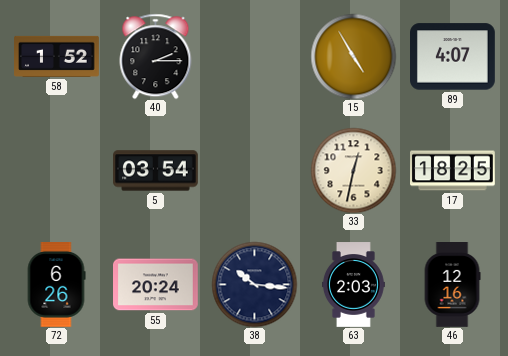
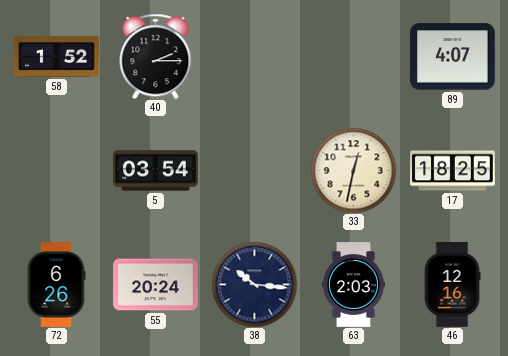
15: 4:55 -> none (353, 56)
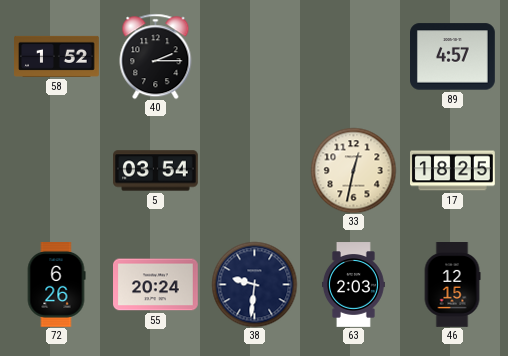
89: 4:07 -> 4:57 (453, 57)
38: 10:16 -> 9:31 (254, 284)
46: 12:16 -> 12:15 (452, 285)
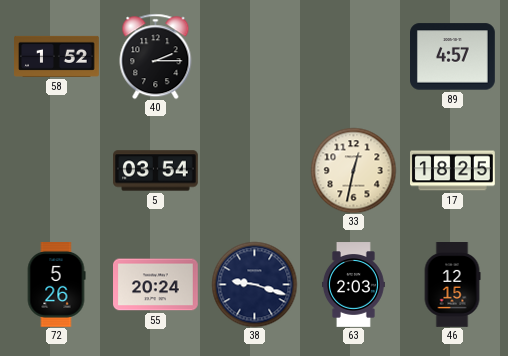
72: 6:26 -> 5:26 (56, 285)
38: 9:31 -> 9:18 (254, 284)
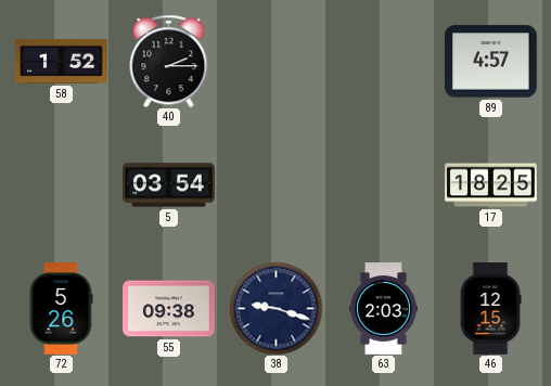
33: 12:32 -> none (353, 170)
55: 20:24 -> 09:38 (169, 309)
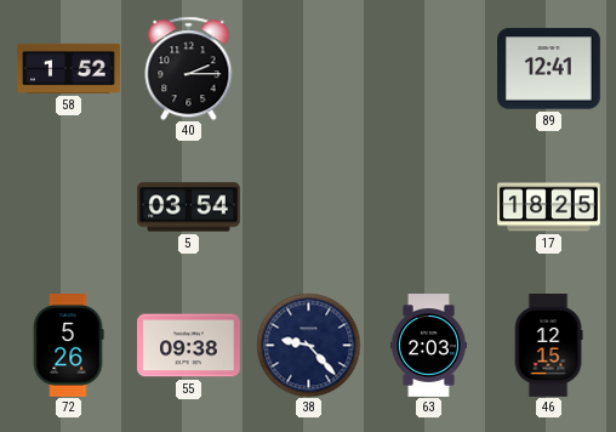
89: 4:57 -> 12:41 (549, 69)
38: 9:18 -> 9:23 (308, 345)
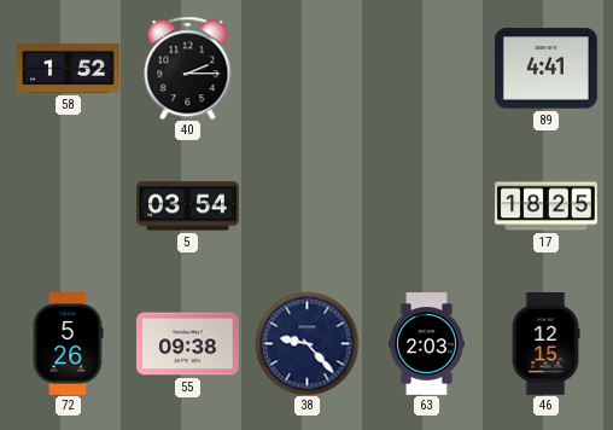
89: 12:41 -> 4:41 (547, 69)
